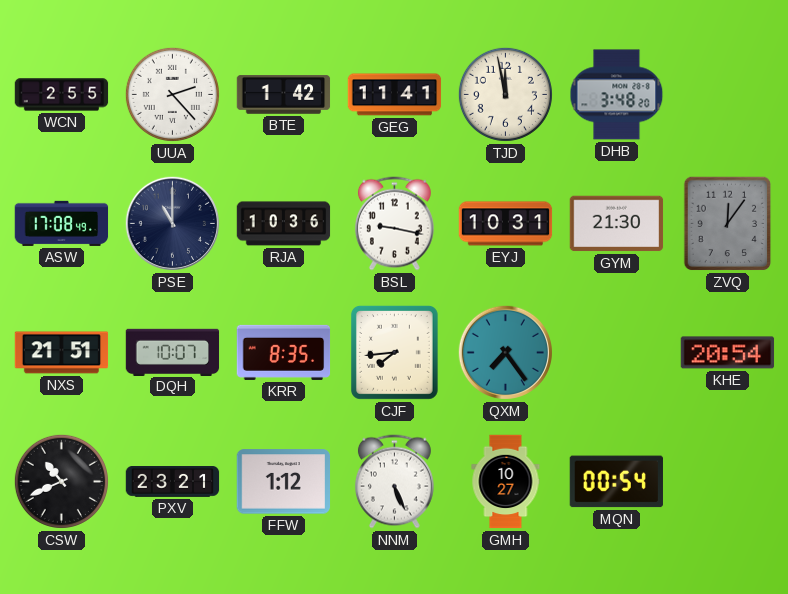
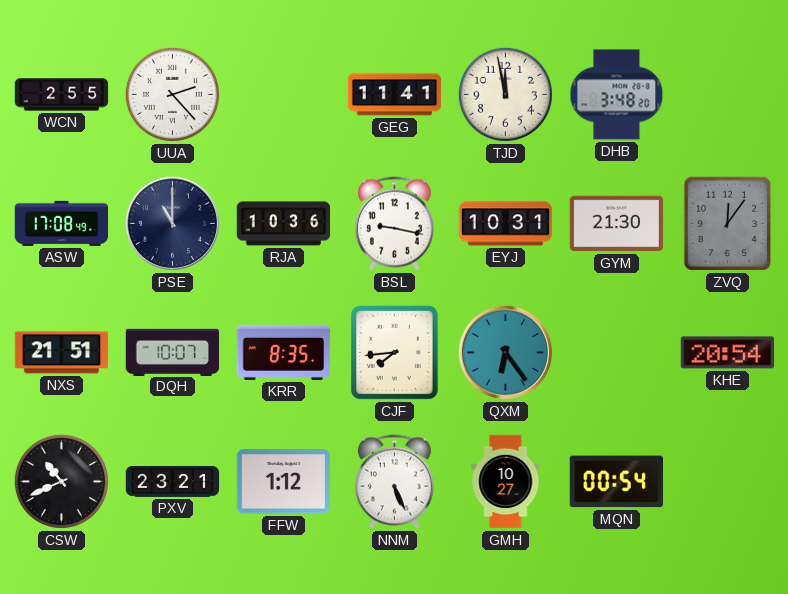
BTE: 1:42 -> none (284, 95)
QXM: 7:24 -> 6:24 (505, 352)
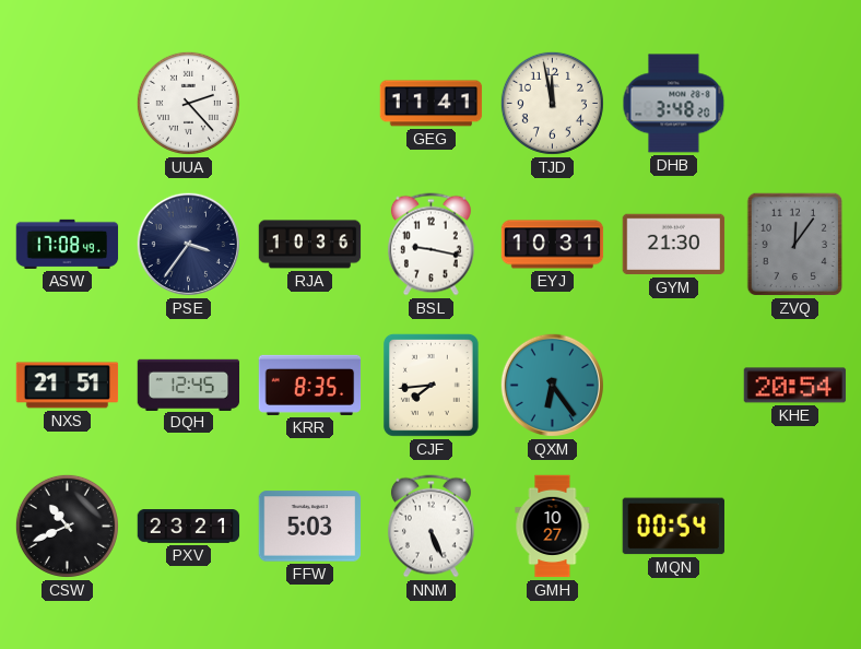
WCN: 2:55 -> none (62, 95)
PSE: 11:00 -> 3:36 (188, 244)
DQH: 10:07 -> 12:45 (189, 385)
FFW: 1:12 -> 5:03 (310, 527)
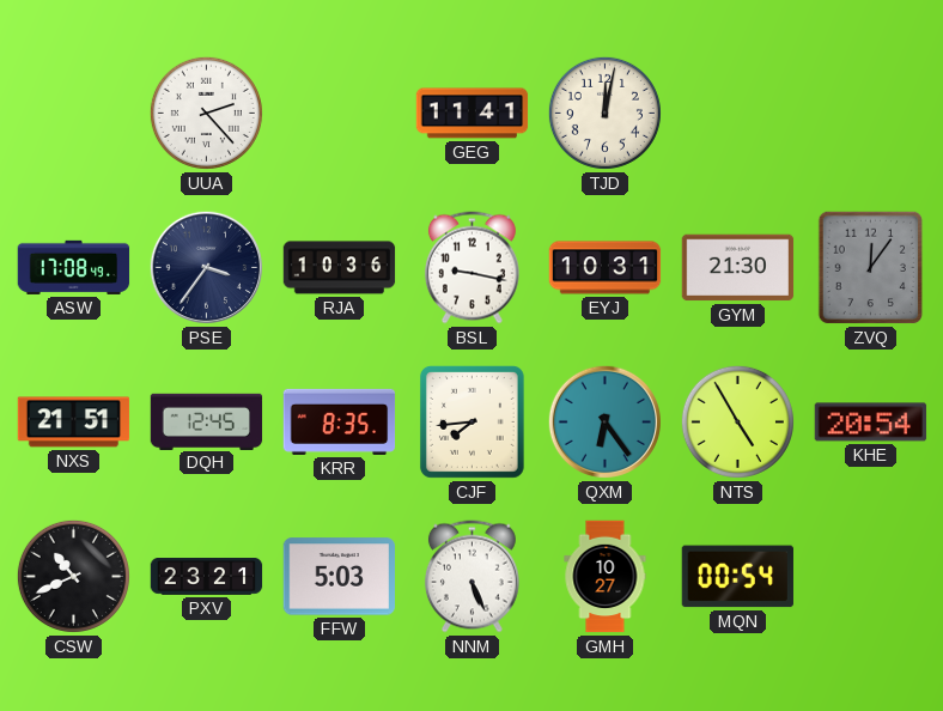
TJD: 11:58 -> 12:02 (604, 113)
DHB: 3:48 -> none (674, 104)
NTS: none -> 4:55 (737, 421)
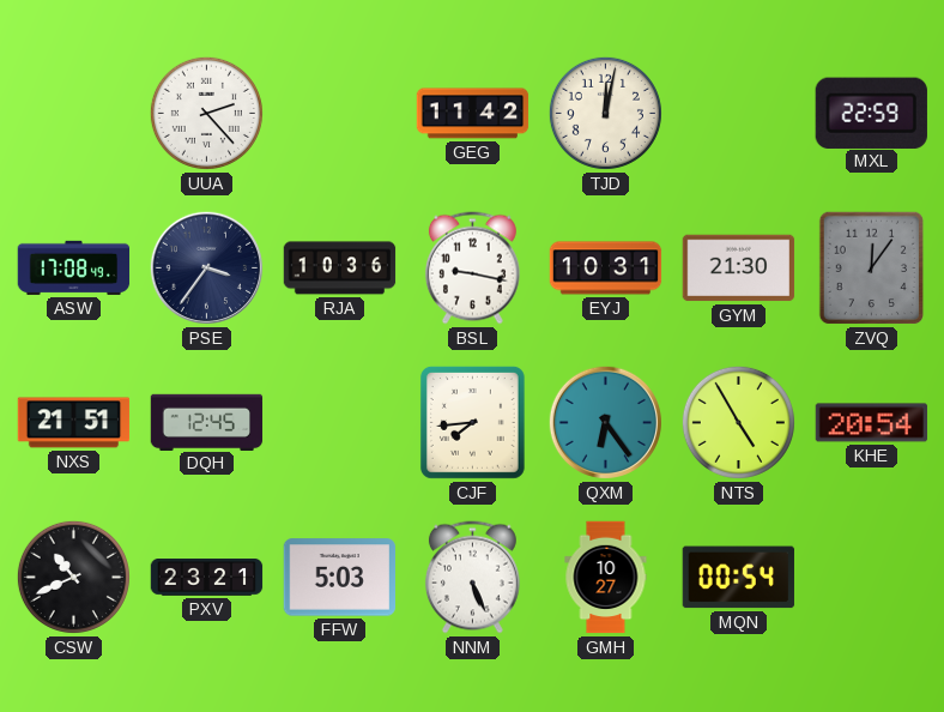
GEG: 11:41 -> 11:42 (473, 114)
MXL: none -> 22:59 (871, 113)
KRR: 8:35 -> none (340, 421)
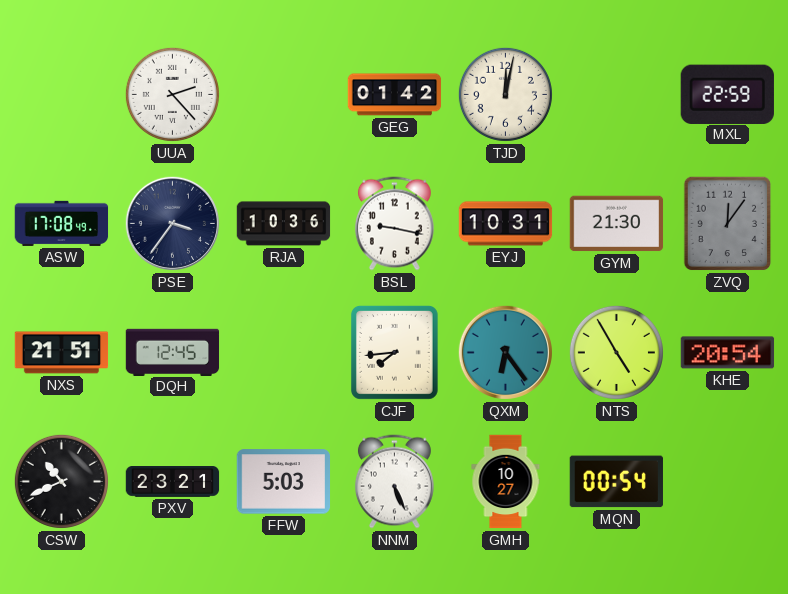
GEG: 11:42 -> 01:42 (395, 95)
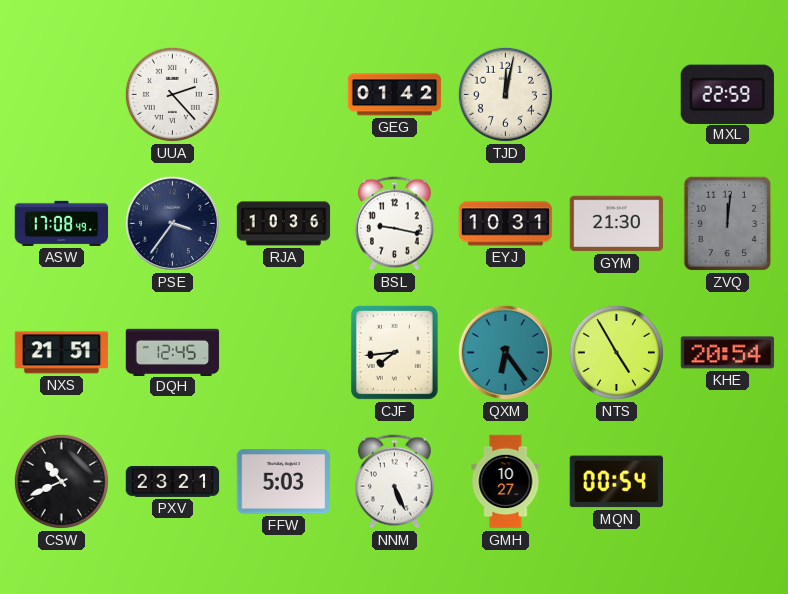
ZVQ: 12:06 -> 12:01 (728, 224)
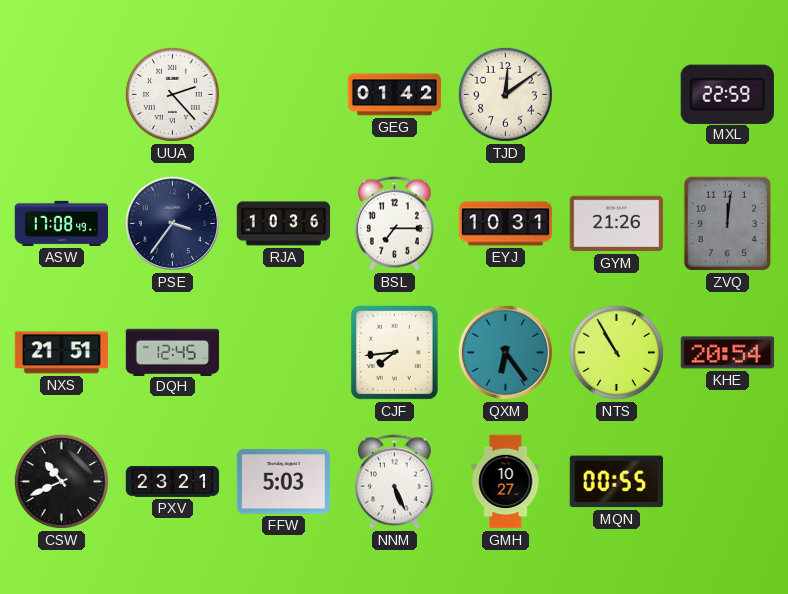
TJD: 12:02 -> 12:09 (505, 94)
BSL: 9:17 -> 7:15 (394, 224)
GYM: 21:30 -> 21:26 (617, 224)
NTS: 4:55 -> 10:55 (616, 352)
MQN: 00:54 -> 00:55 (616, 482)
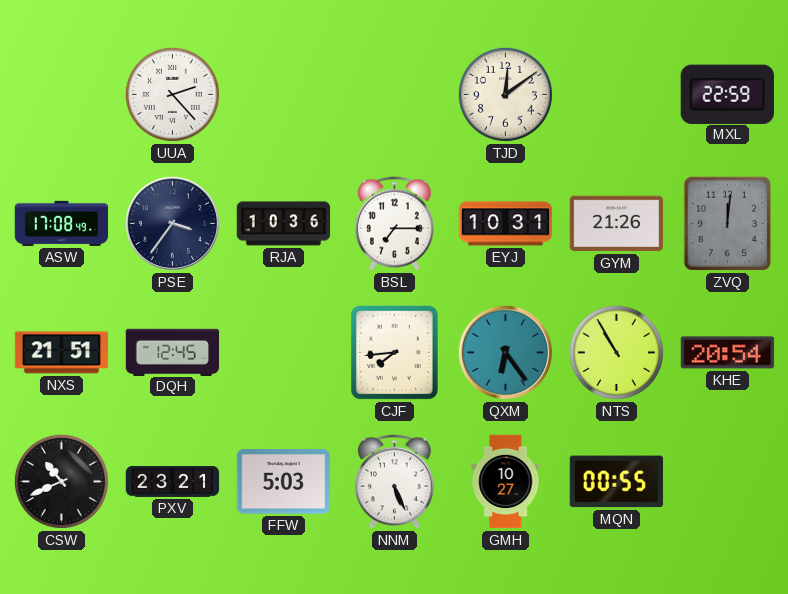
GEG: 01:42 -> none (395, 95)
